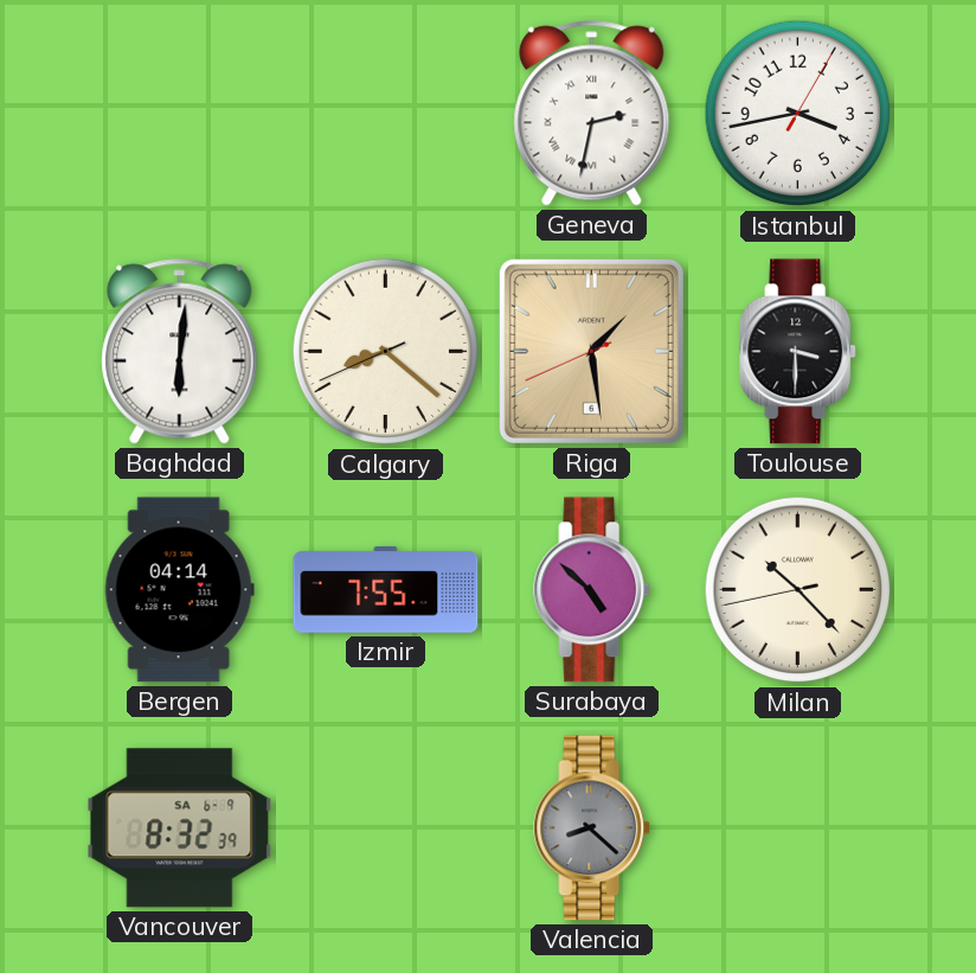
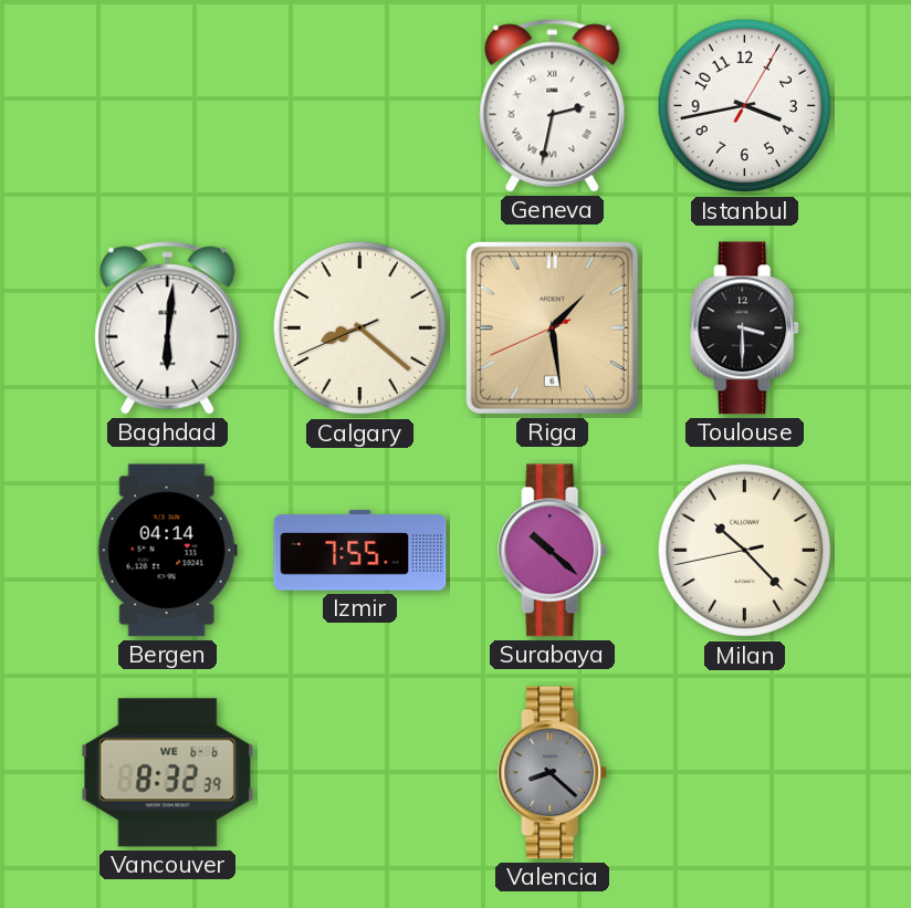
Surabaya: 4:52 -> 10:22 (553, 551)
Vancouver date: SA 6-9 -> WE 6-6 (168, 773)
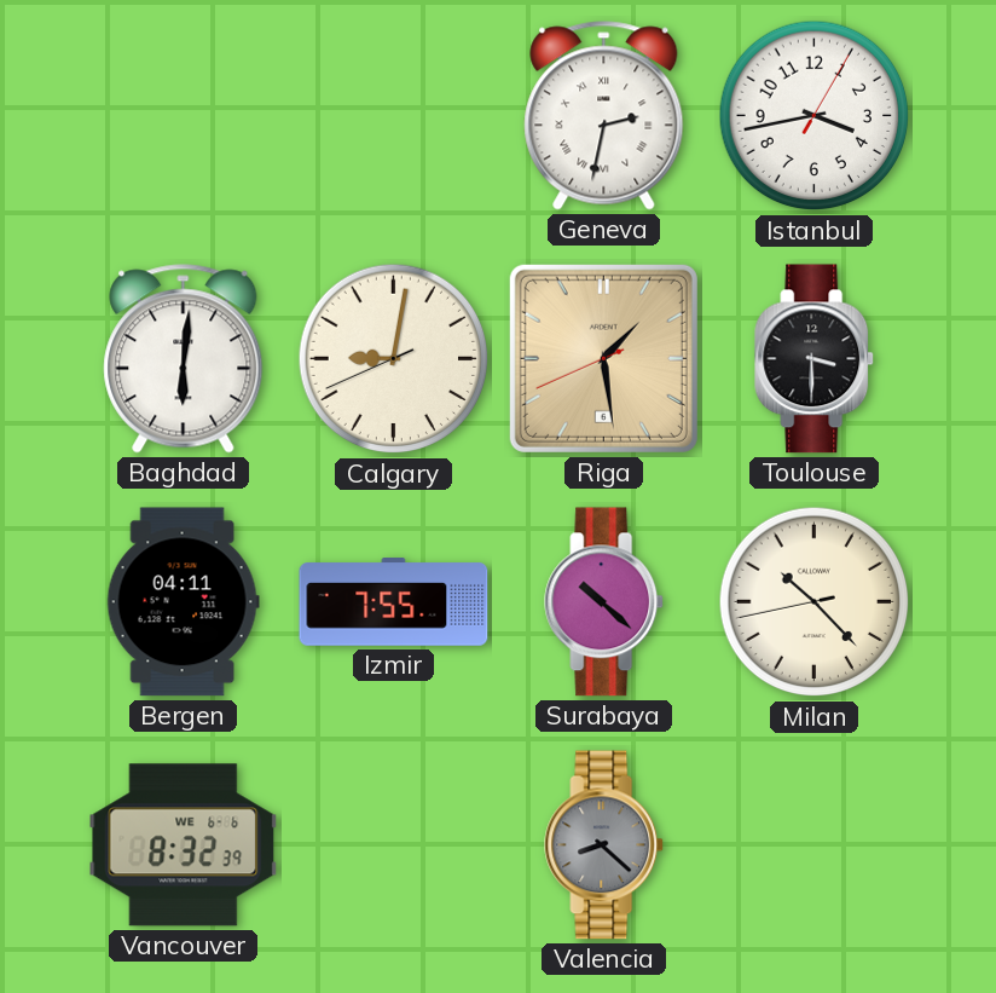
Calgary: 8:21 -> 9:01 (394, 359)
Bergen: 04:14 -> 04:11 (183, 602)
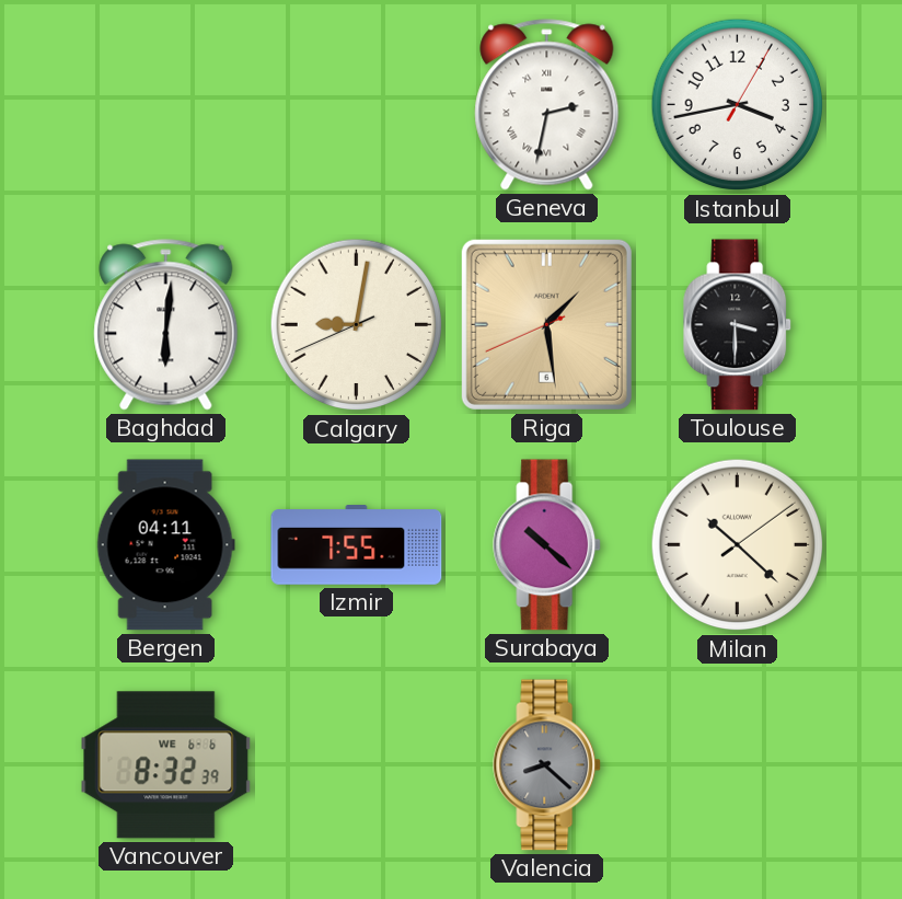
Milan: 10:22:43 -> 10:22:09 (738, 545)
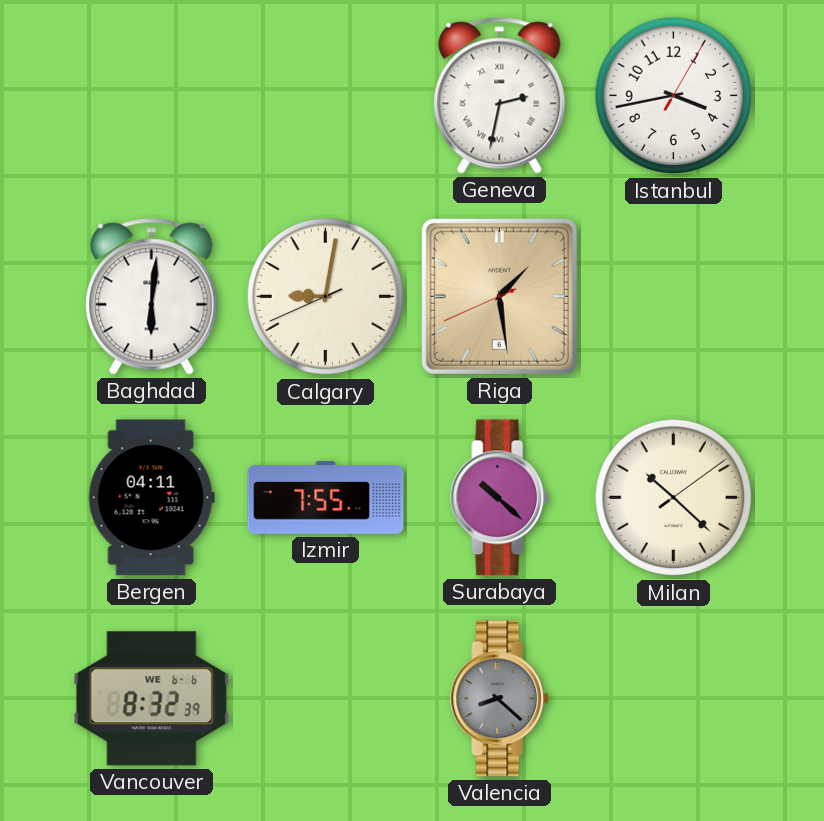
Toulouse: 3:30 -> none (738, 325)
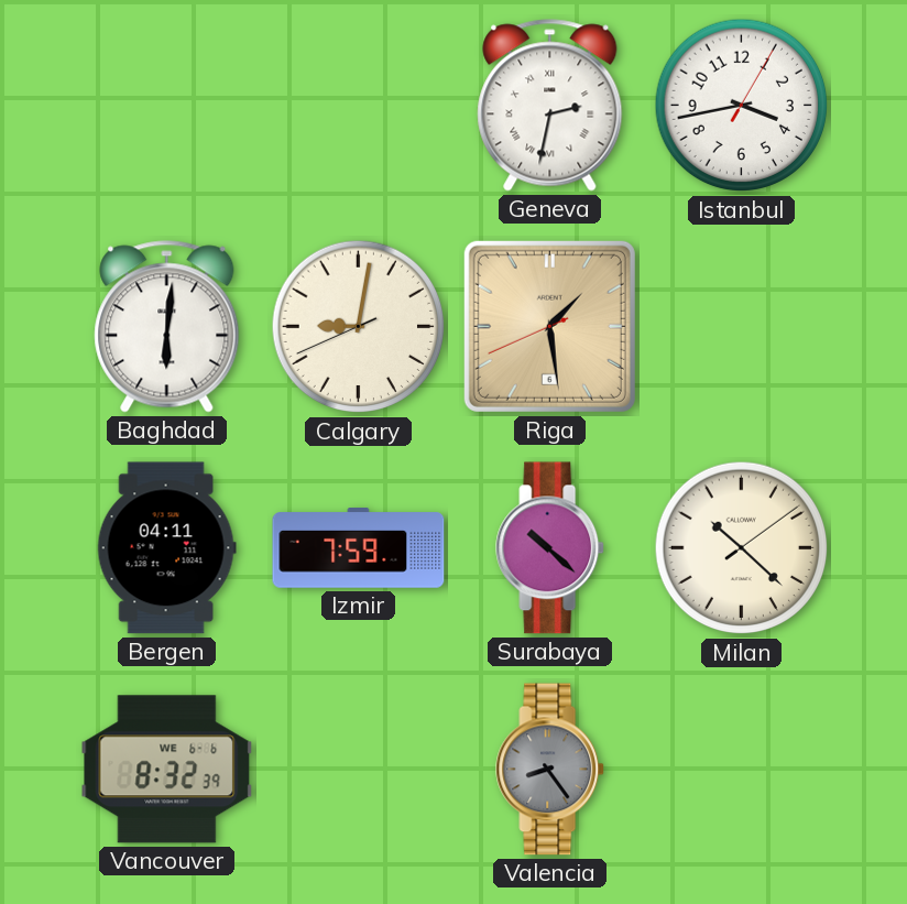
Izmir: 7:55 -> 7:59 (359, 548)
Valencia: 8:22 -> 8:24 (550, 770)
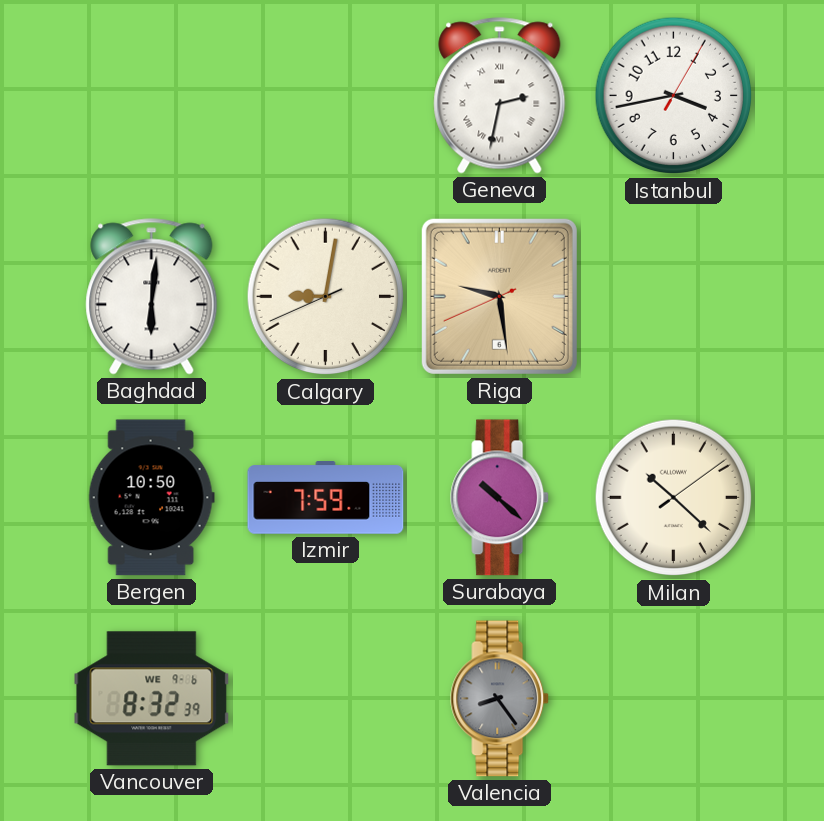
Riga: 1:28 -> 9:28 (499, 296)
Bergen: 04:11 -> 10:50 (151, 498)
Vancouver date: WE 6-6 -> WE 9-6 (152, 699)
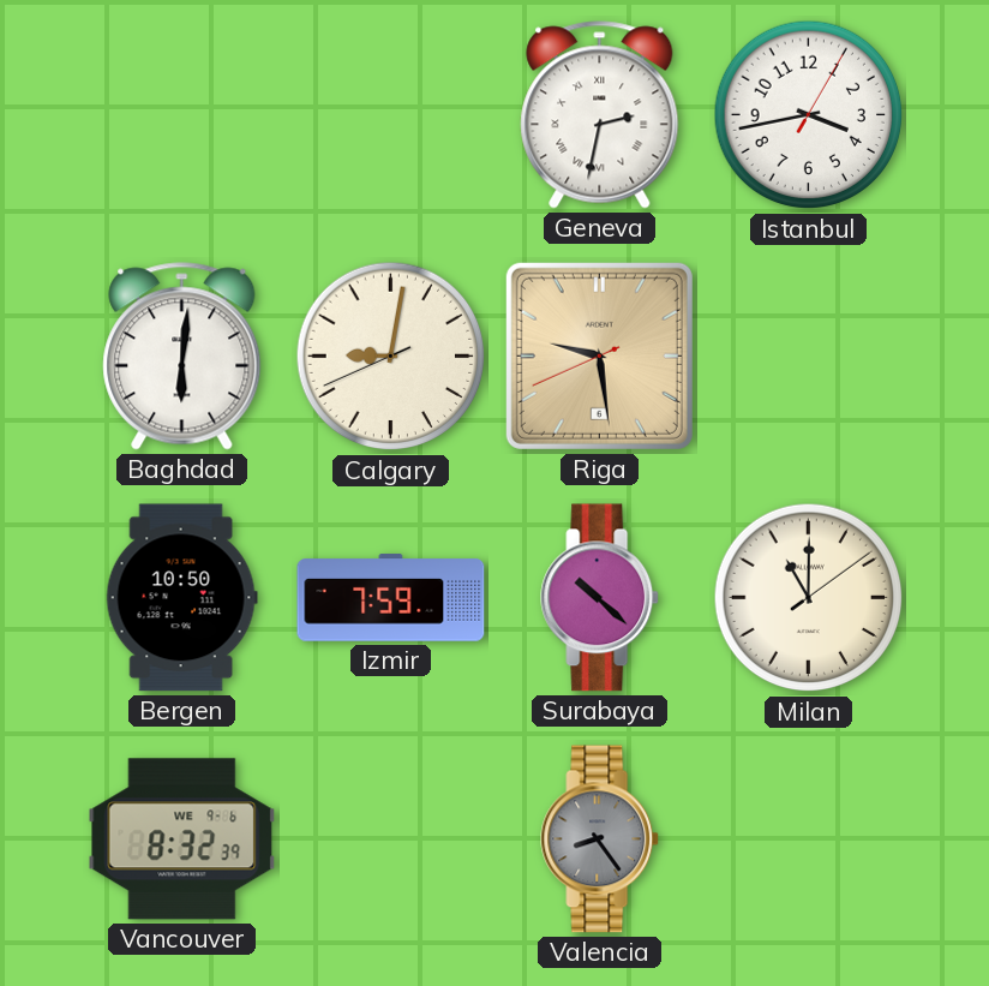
Milan: 10:22 -> 11:00 (809, 598)
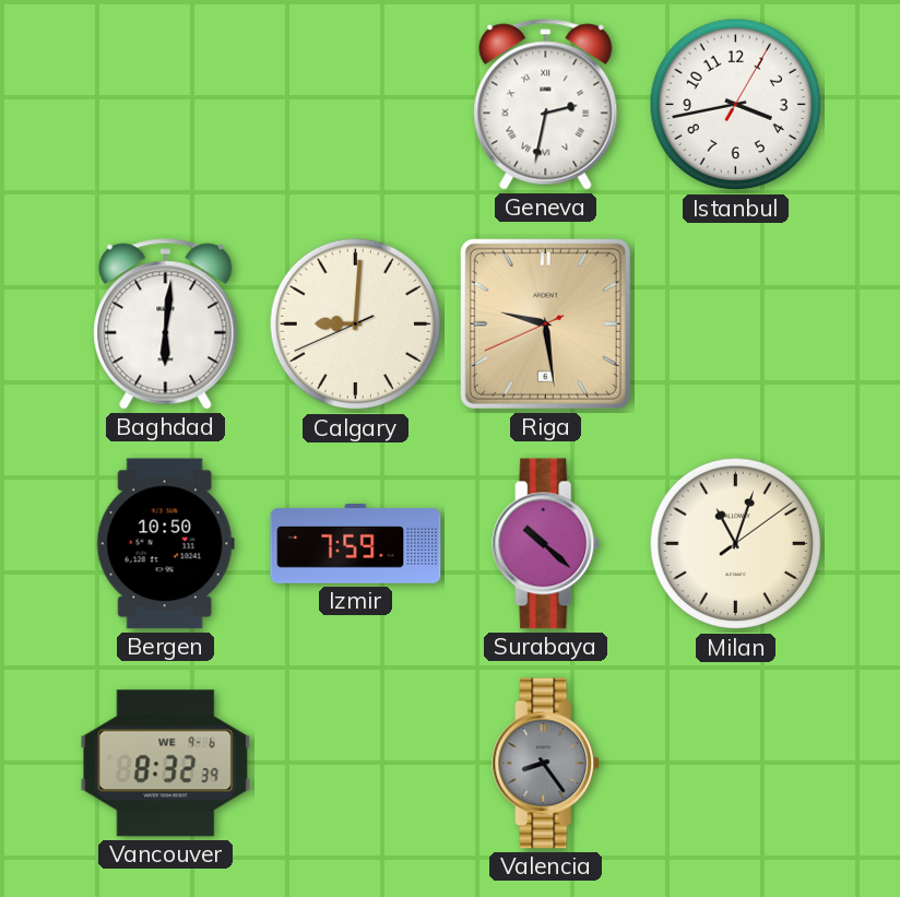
Calgary: 9:01 -> 9:00 (356, 324)
Milan: 11:00 -> 11:03 (736, 544)
